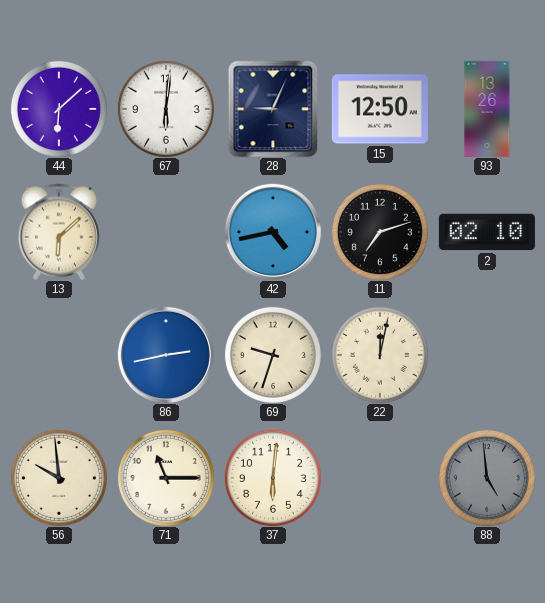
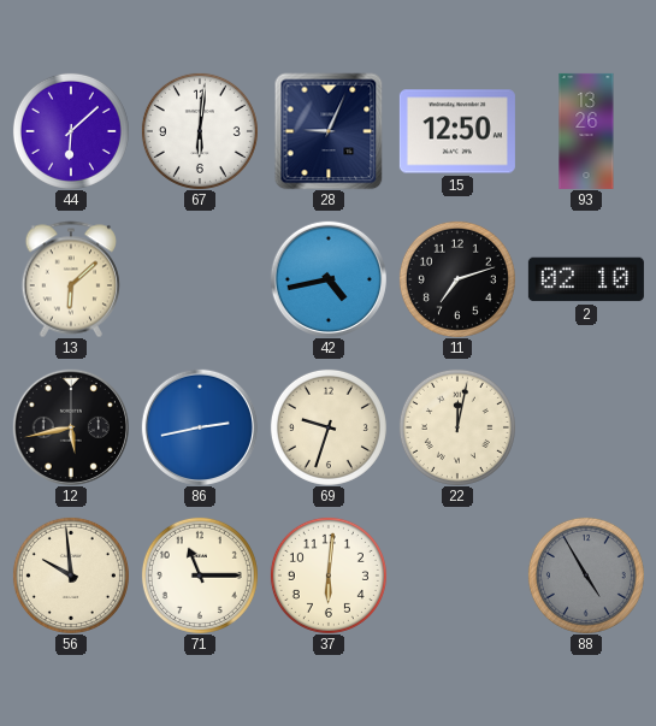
12: none -> 5:43 (71, 427)
88: 4:59 -> 4:55 (586, 576)
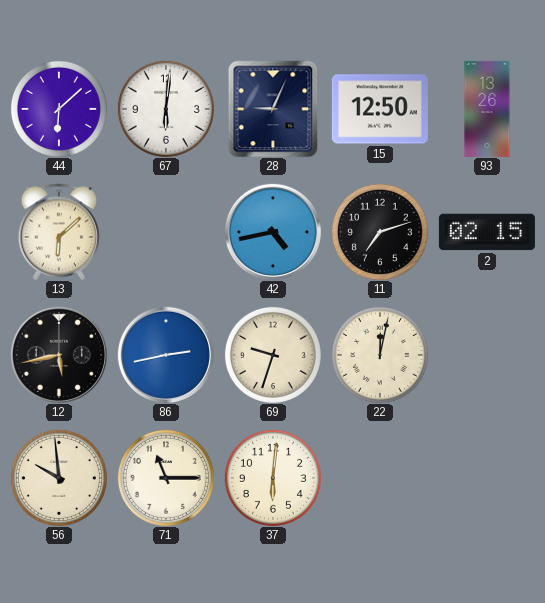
2: 02:10 -> 02:15 (487, 232)
88: 4:55 -> none (586, 576)
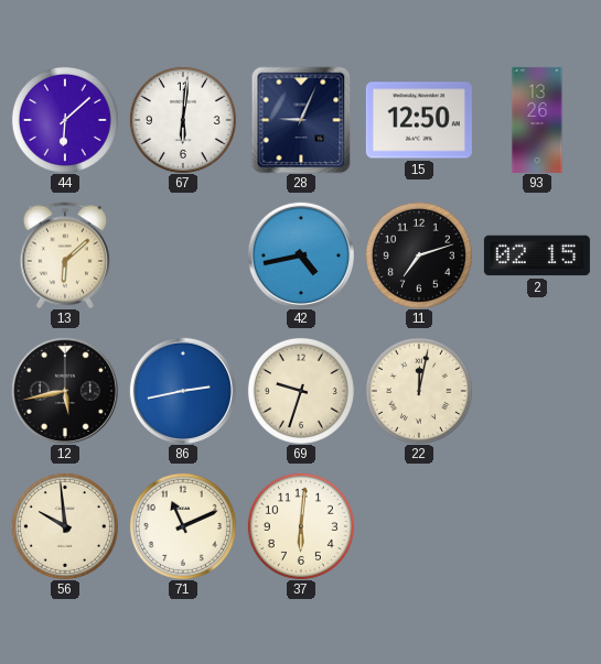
71: 11:15 -> 11:11 (183, 526)
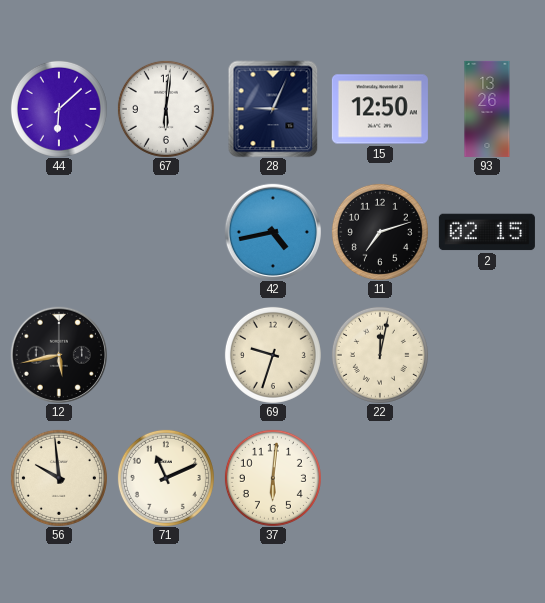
13: 6:08 -> none (65, 255)
86: 2:43 -> none (183, 391)
